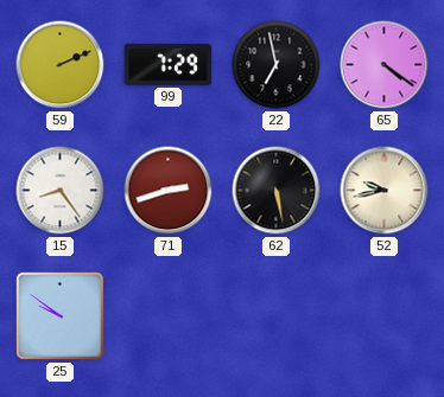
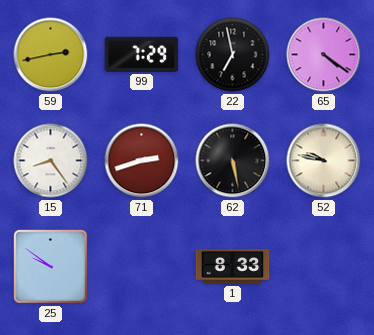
59: 2:11 -> 2:43 (51, 55)
52: 9:43 -> 9:47 (324, 161)
1: none -> 8:33 (233, 267)
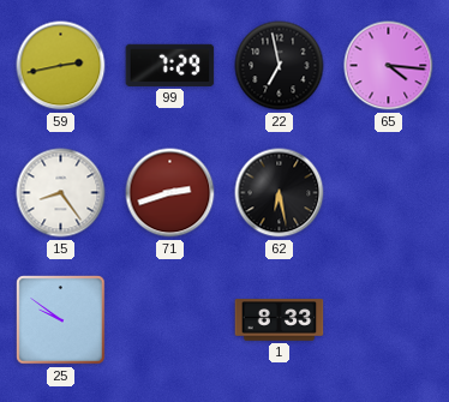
65: 4:21 -> 4:16 (389, 66)
62: 5:28 -> 6:28 (280, 193)
52: 9:47 -> none (324, 161)
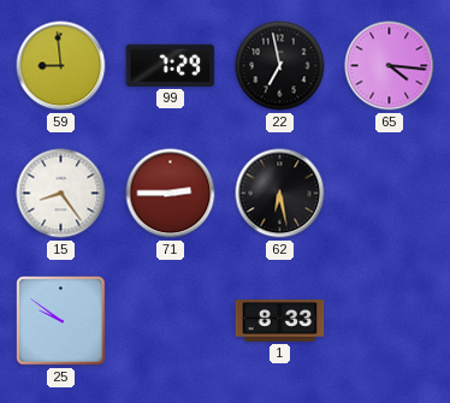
59: 2:43 -> 8:59 (61, 66)
71: 2:42 -> 2:45 (171, 194)
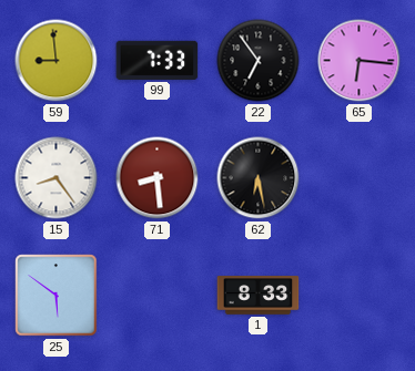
99: 7:29 -> 7:33 (158, 60)
22: 6:58 -> 6:54 (259, 61)
65: 4:16 -> 6:16 (360, 61)
71: 2:45 -> 8:29 (158, 178)
25: 9:51 -> 5:51 (57, 296)
